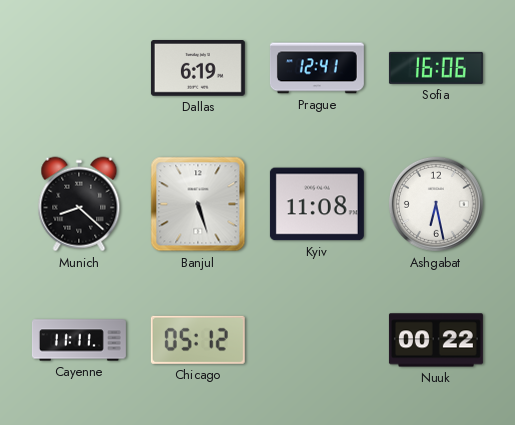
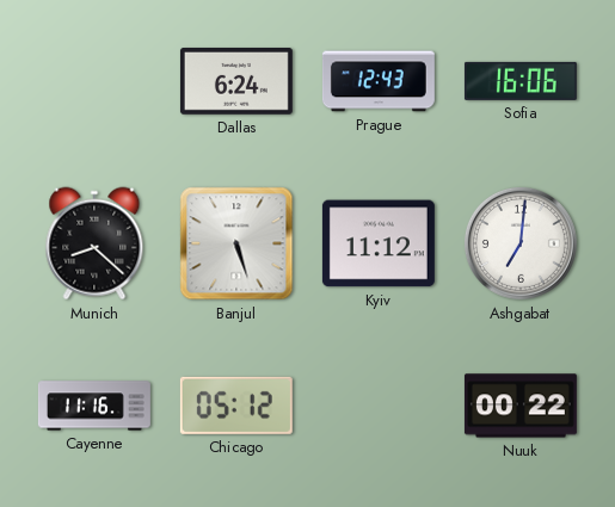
Dallas: 6:19 -> 6:24 (236, 82)
Prague: 12:41 -> 12:43 (379, 81)
Kyiv: 11:08 -> 11:12 (379, 243)
Ashgabat: 6:28 -> 7:01 (521, 243)
Cayenne: 11:11 -> 11:16 (94, 406)
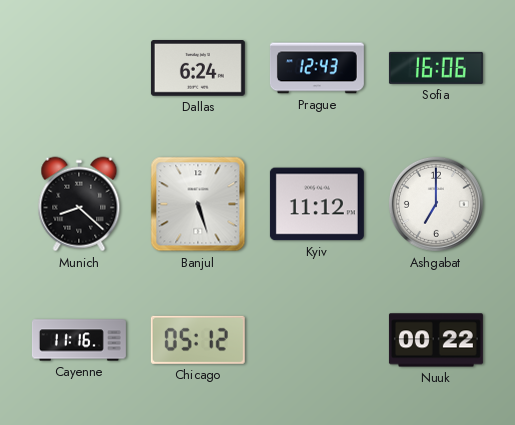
Ashgabat: 7:01 -> 7:00 (436, 204)
